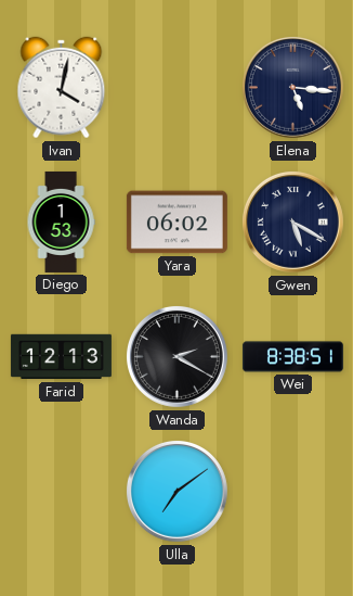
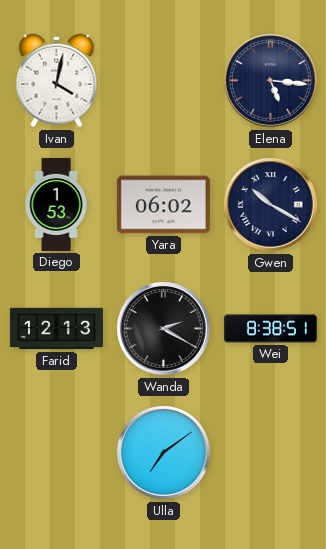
Gwen: 5:20 -> 10:20 (270, 204)
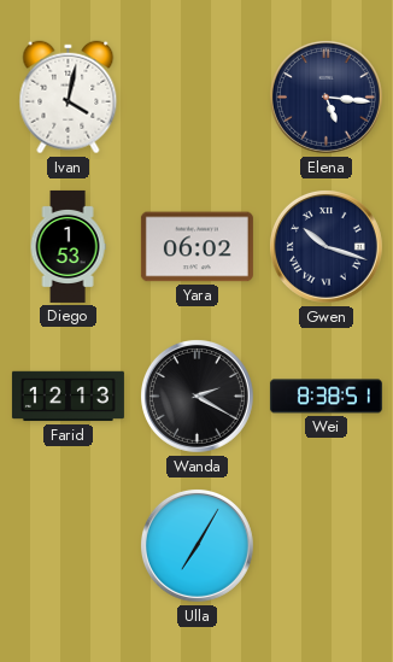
Gwen: 10:20 -> 10:18 (325, 246)
Ulla: 7:09 -> 7:05 (196, 545)
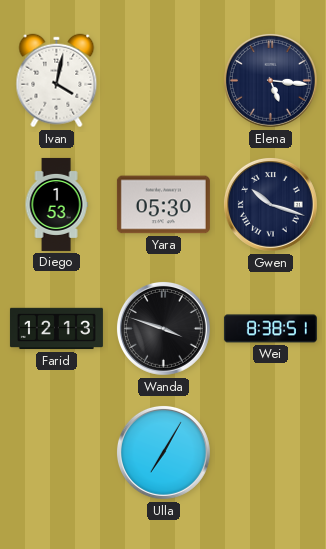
Yara: 06:02 -> 05:30 (163, 205)
Wanda: 2:20 -> 3:48 (163, 328)
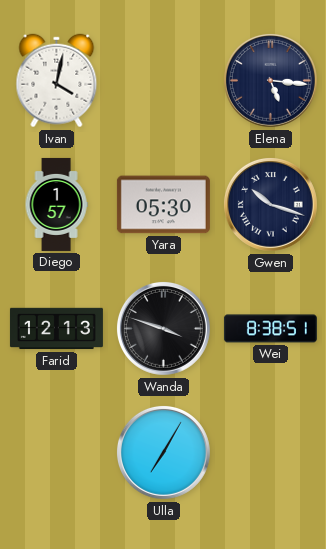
Diego: 1:53 -> 1:57 (56, 204)
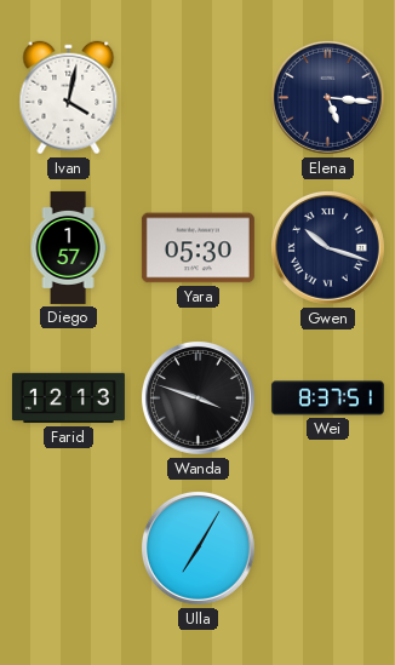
Wei: 8:38 -> 8:37 (327, 399)
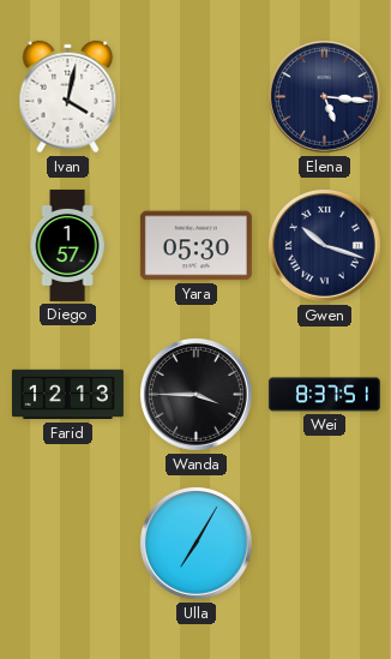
Wanda: 3:48 -> 3:45 (195, 394)
